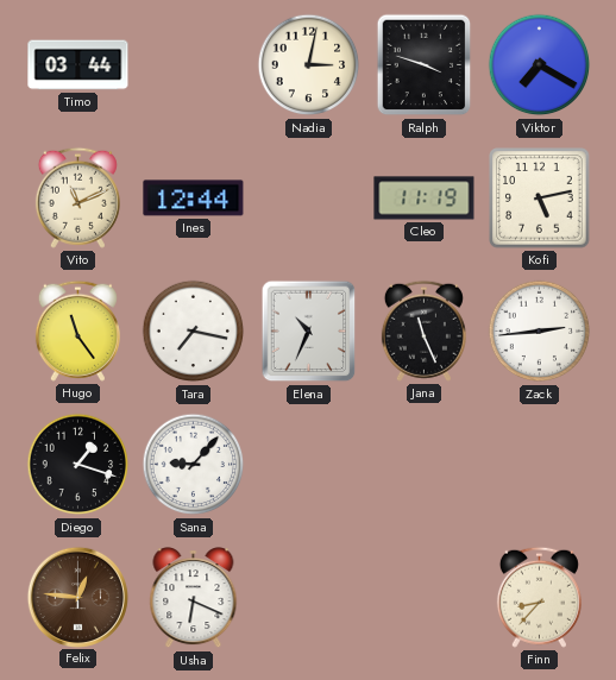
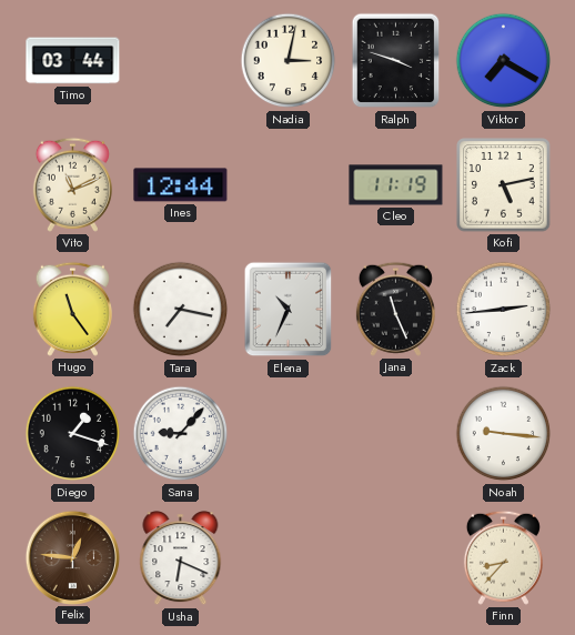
Noah: none -> 9:16 (504, 434)
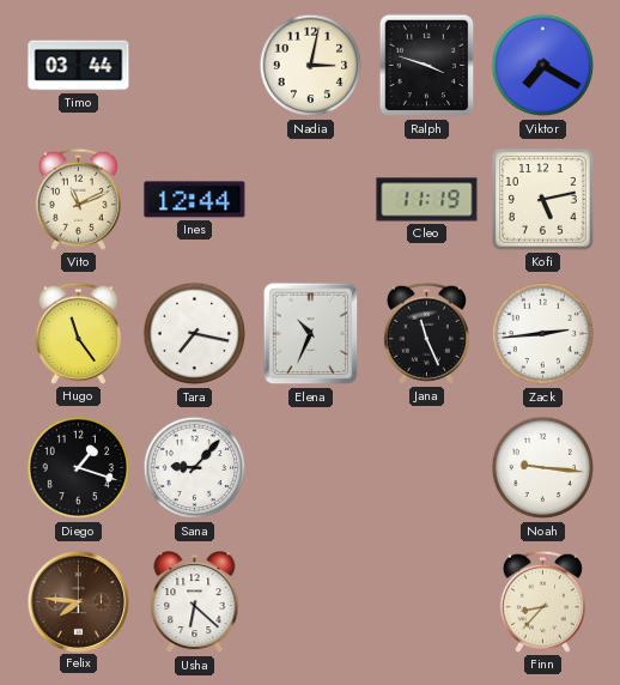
Felix: 12:46 -> 7:46 (78, 601)
Usha: 6:19 -> 6:22 (195, 602)
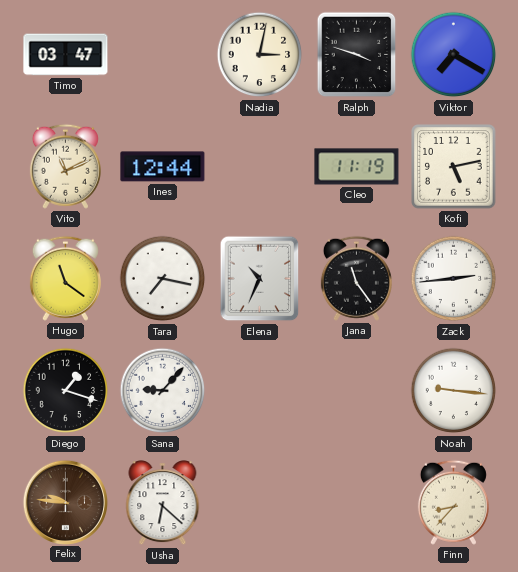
Timo: 03:44 -> 03:47 (66, 55)
Hugo: 11:24 -> 11:21 (65, 278)
Jana: 11:26 -> 11:24 (356, 278)
Felix: 7:46 -> 9:46 (65, 502)
